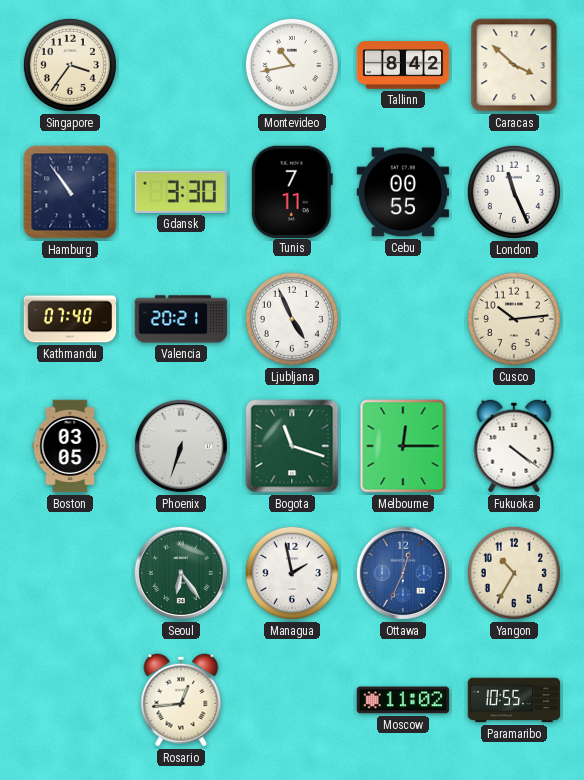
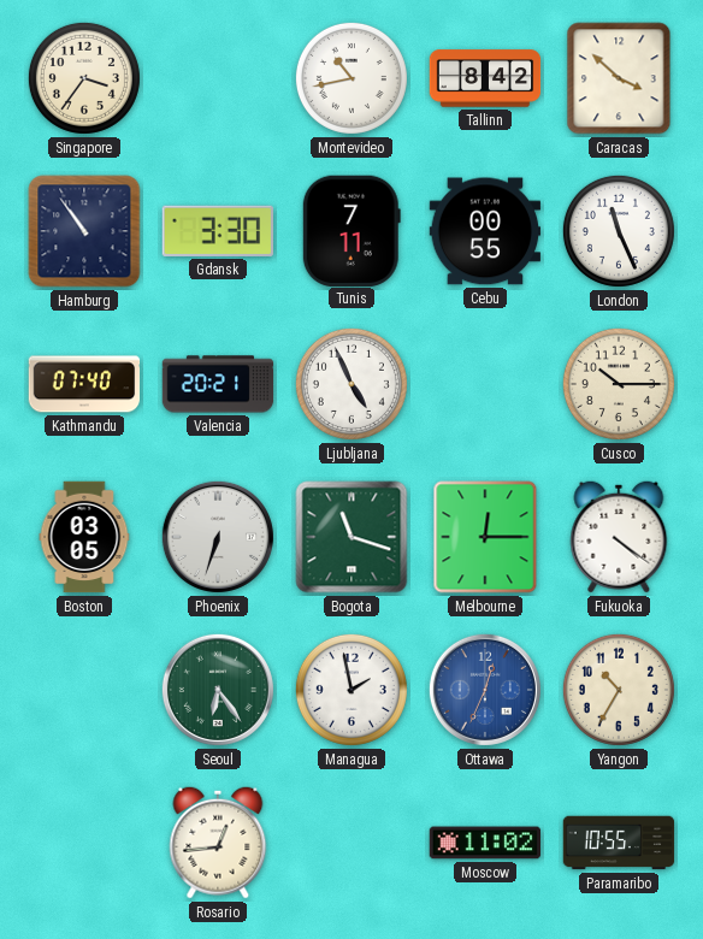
Cusco: 10:14 -> 10:15 (619, 384)
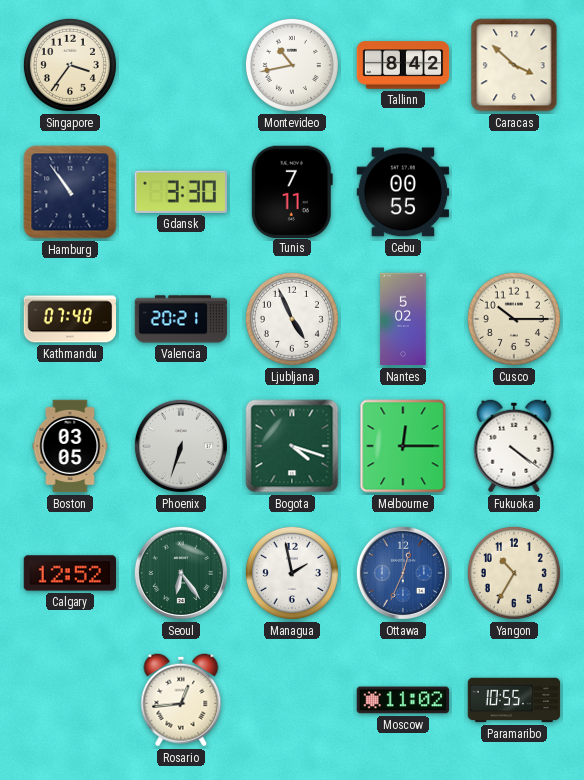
London: 11:26 -> none (619, 231)
Nantes: none -> 5:02 (403, 319)
Bogota: 11:18 -> 4:18 (292, 446)
Calgary: none -> 12:52 (70, 573)
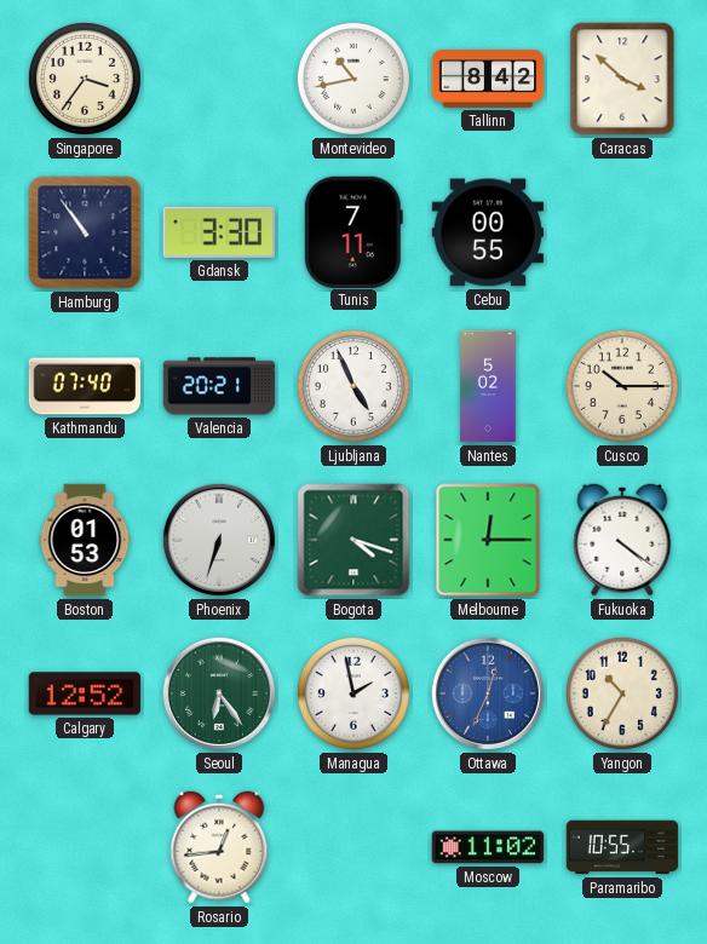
Boston: 03:05 -> 01:53 (85, 540)
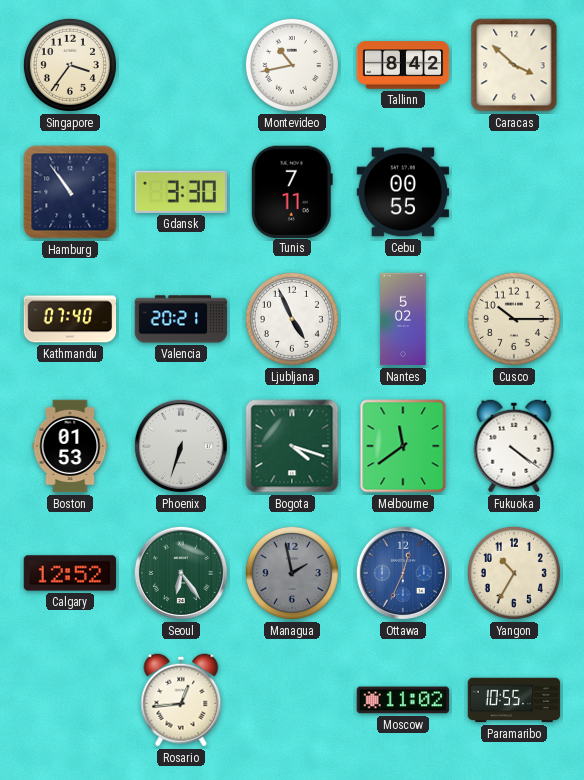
Melbourne: 12:15 -> 11:39 (403, 446)
Managua dial: white -> grey (292, 573)
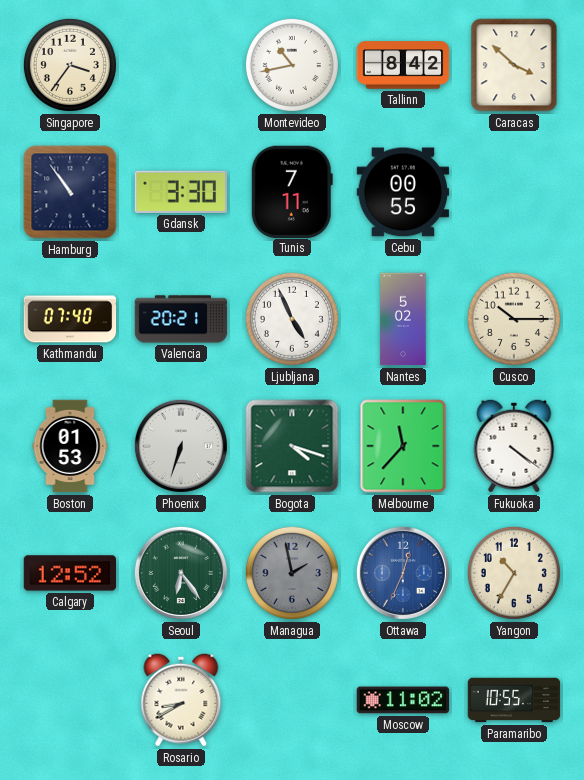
Melbourne: 11:39 -> 11:37 (403, 446)
Rosario: 12:44 -> 8:40 (181, 700)
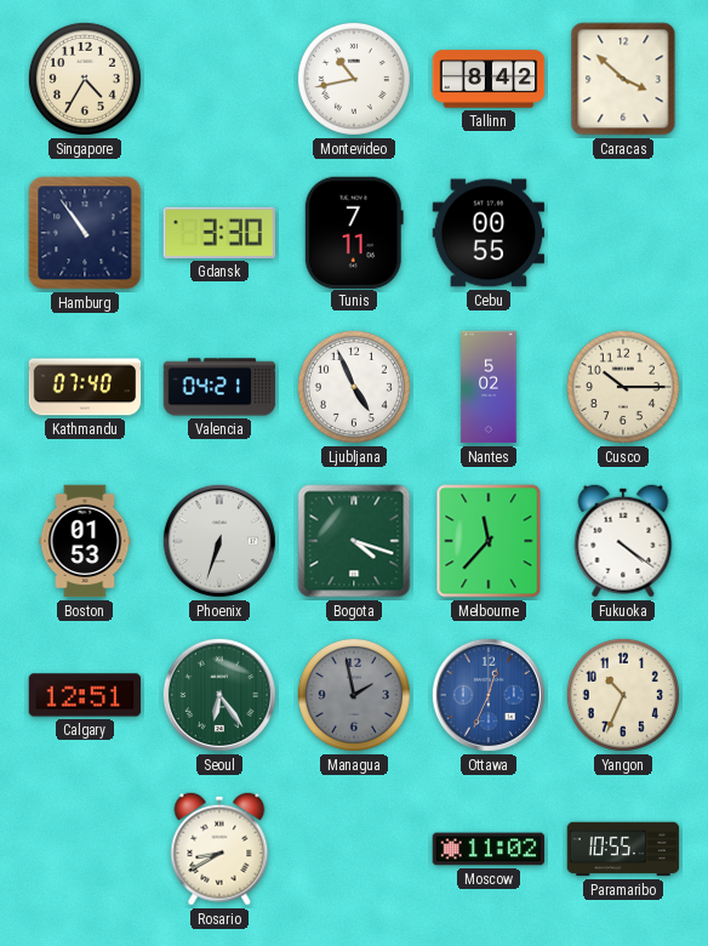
Singapore: 3:36 -> 4:35 (85, 79)
Valencia: 20:21 -> 04:21 (219, 387)
Calgary: 12:52 -> 12:51 (85, 695)
Yangon: 10:35 -> 10:34 (623, 695)
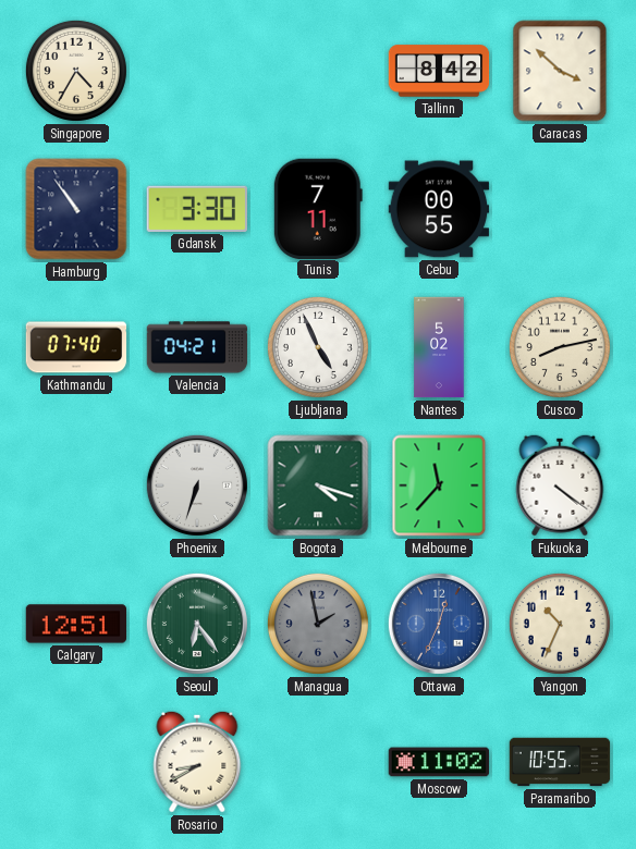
Montevideo: 10:43 -> none (354, 79)
Cusco: 10:15 -> 8:13 (560, 347)
Boston: 01:53 -> none (85, 541)
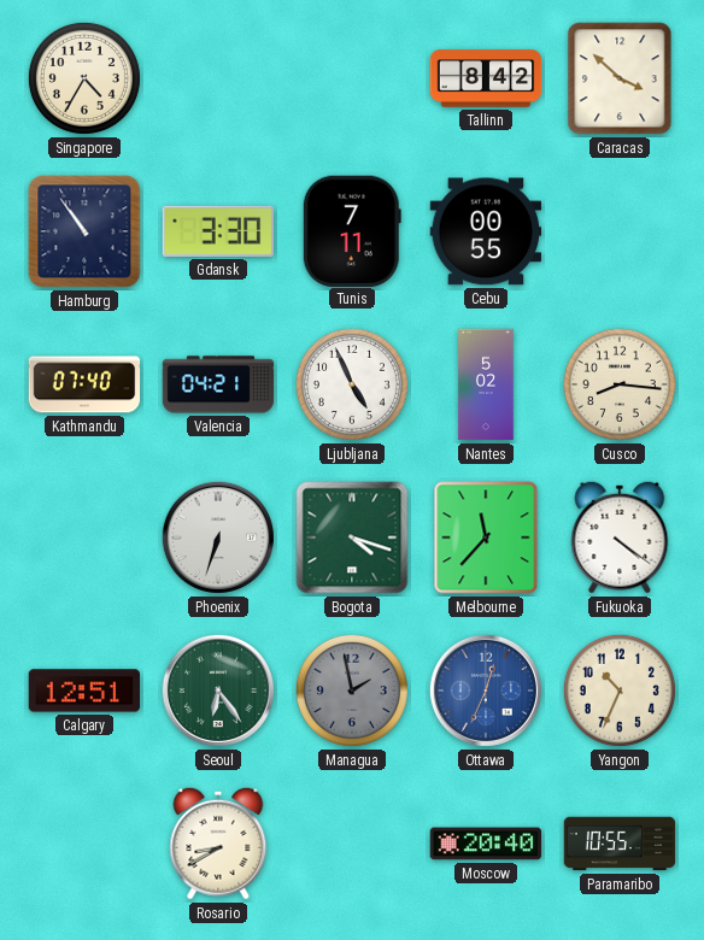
Cusco: 8:13 -> 8:16 (620, 384)
Moscow: 11:02 -> 20:40 (486, 844)
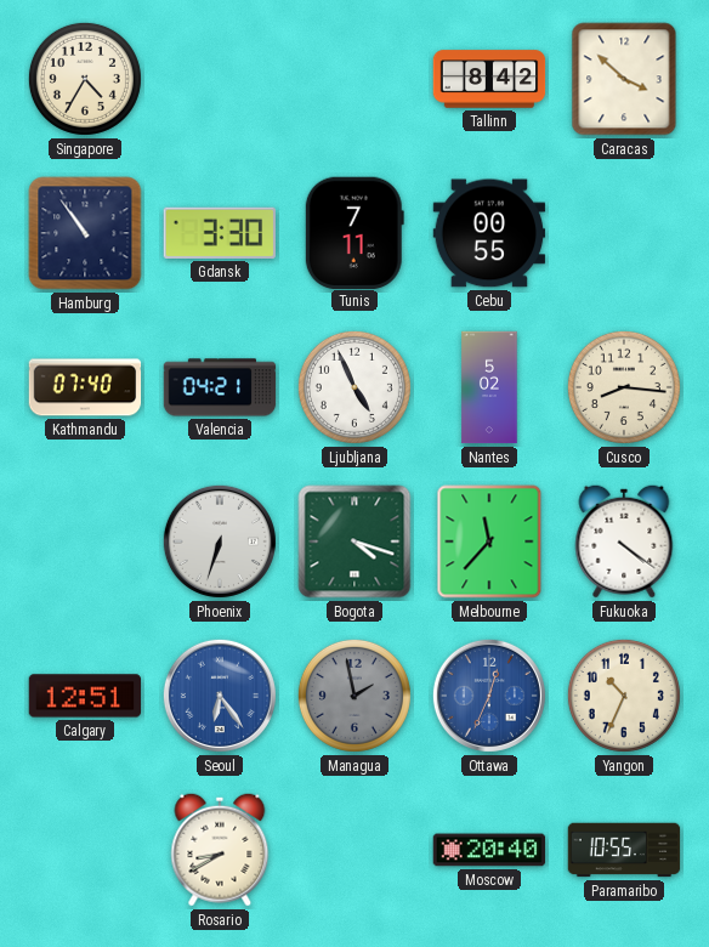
Seoul dial: green -> blue (220, 696)
